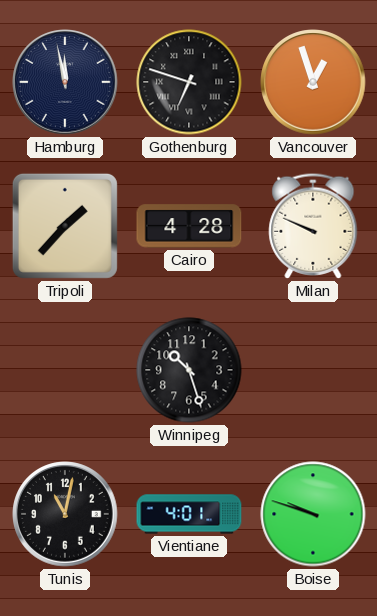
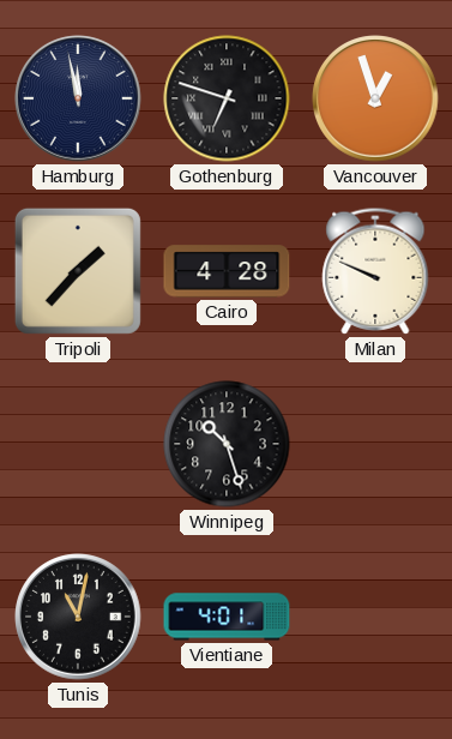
Boise: 9:48 -> none (313, 514)
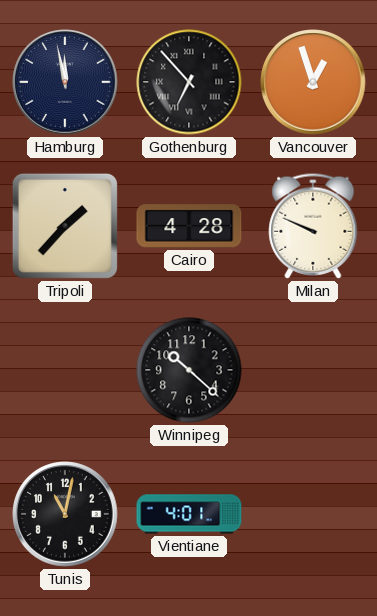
Gothenburg: 6:48 -> 6:53 (189, 82)
Winnipeg: 10:27 -> 10:22 (189, 370)
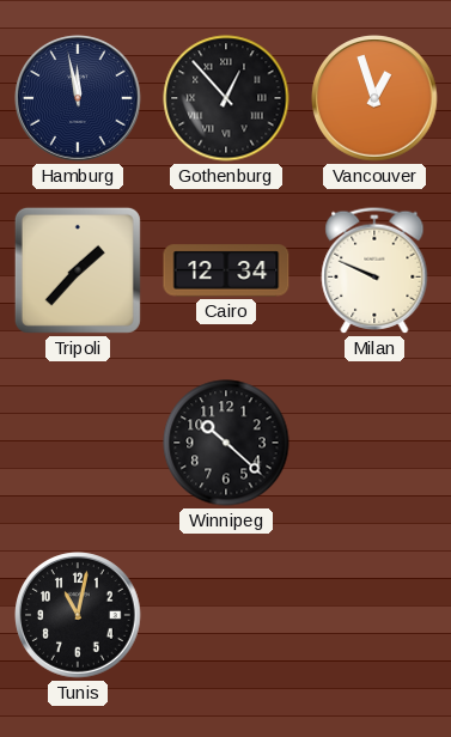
Gothenburg: 6:53 -> 12:53 (226, 98)
Cairo: 4:28 -> 12:34 (226, 270)
Vientiane: 4:01 -> none (189, 514)
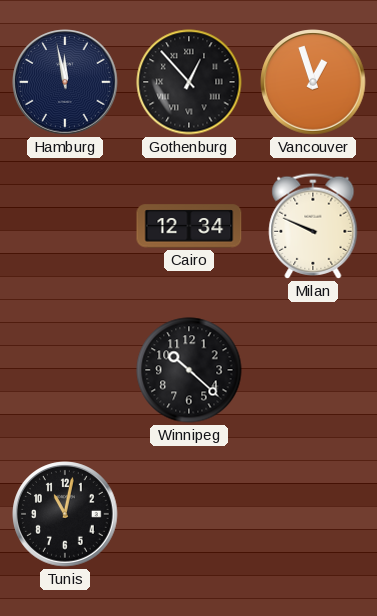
Tripoli: 1:37 -> none (78, 270)
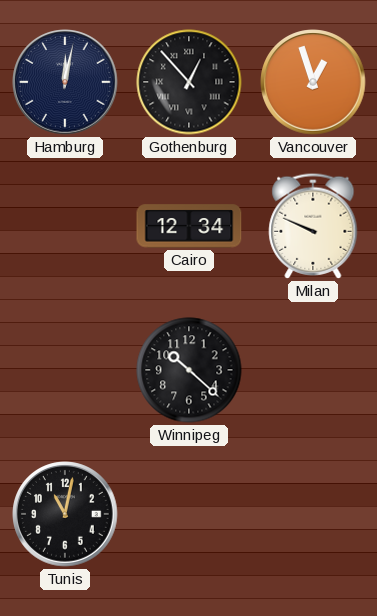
Hamburg: 11:58 -> 12:02 (65, 82)
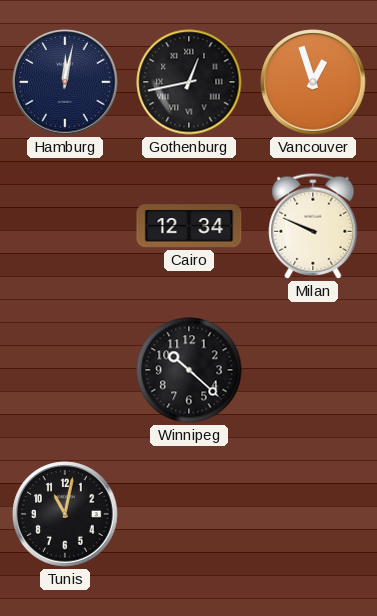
Gothenburg: 12:53 -> 12:43 (189, 82)
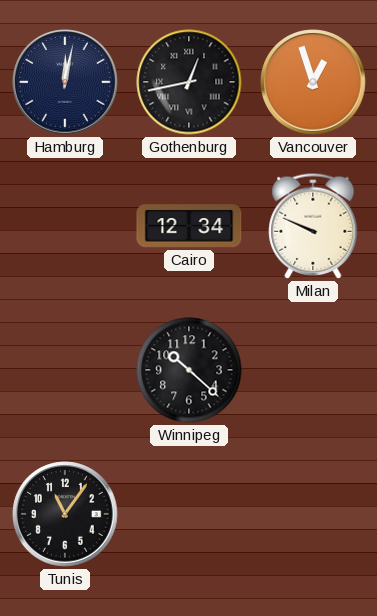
Tunis: 11:02 -> 11:06 (65, 514)
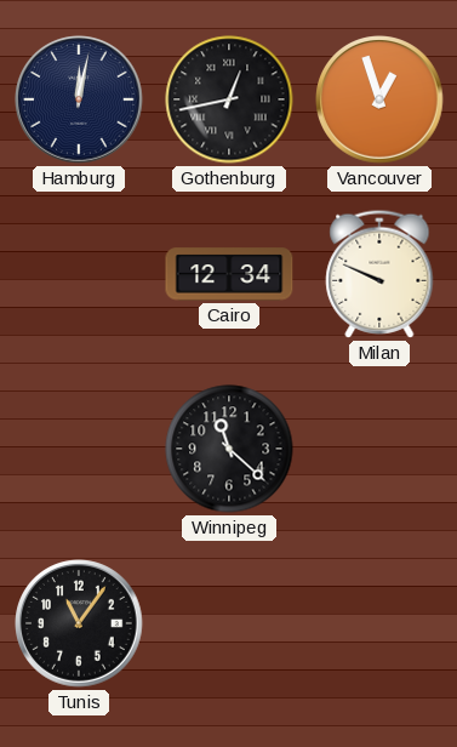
Winnipeg: 10:22 -> 11:22 (229, 449)
